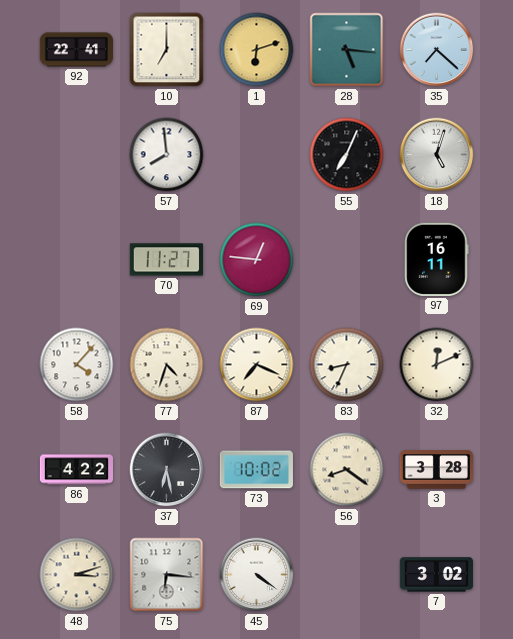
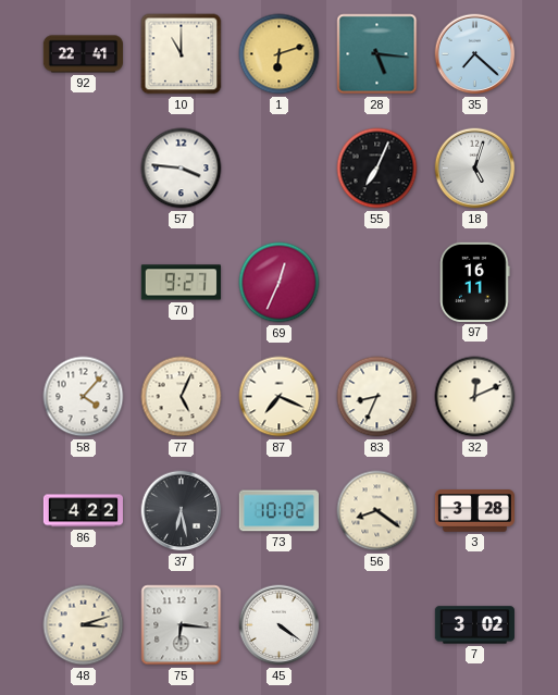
10: 7:00 -> 11:00 (182, 54)
57: 7:59 -> 3:46 (182, 169)
70: 11:27 -> 9:27 (181, 283)
69: 12:46 -> 12:34 (280, 283)
77: 4:33 -> 5:04 (182, 397)
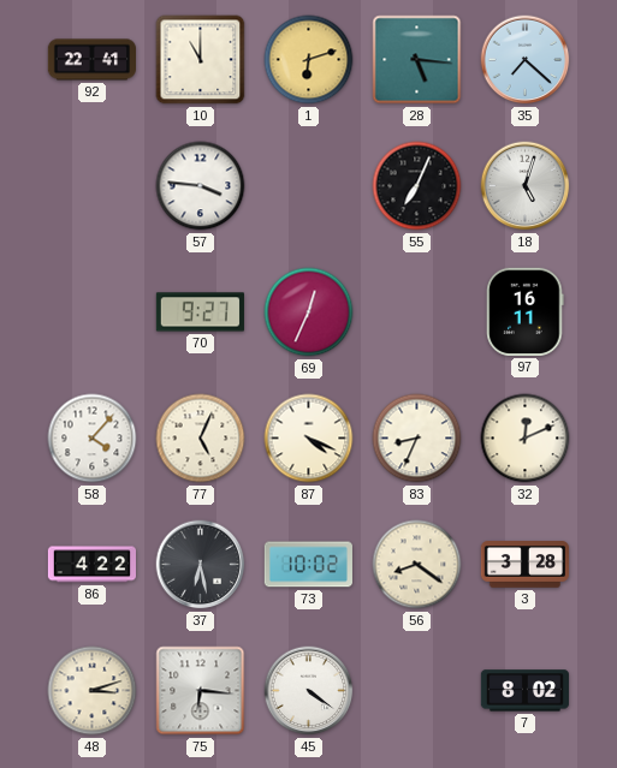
87: 7:19 -> 4:19 (309, 439)
7: 3:02 -> 8:02 (524, 691)
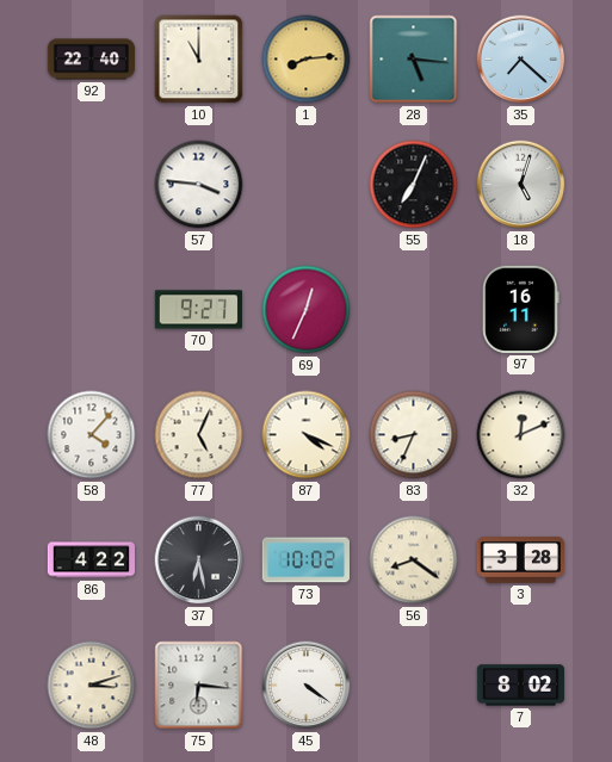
92: 22:41 -> 22:40 (91, 60)
1: 6:12 -> 8:14 (307, 60)
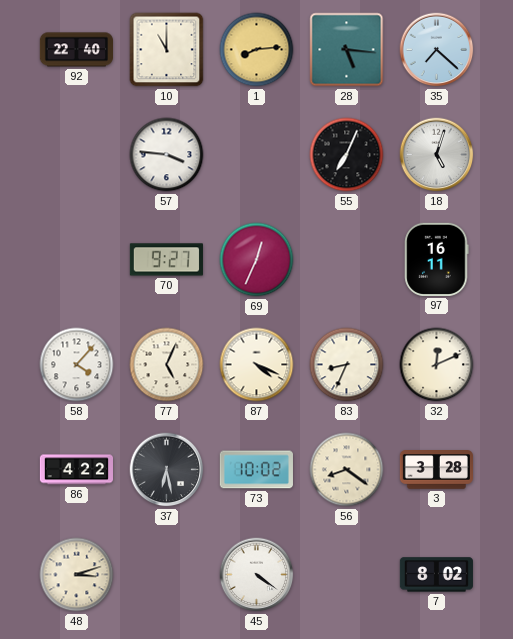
75: 6:16 -> none (199, 686)
